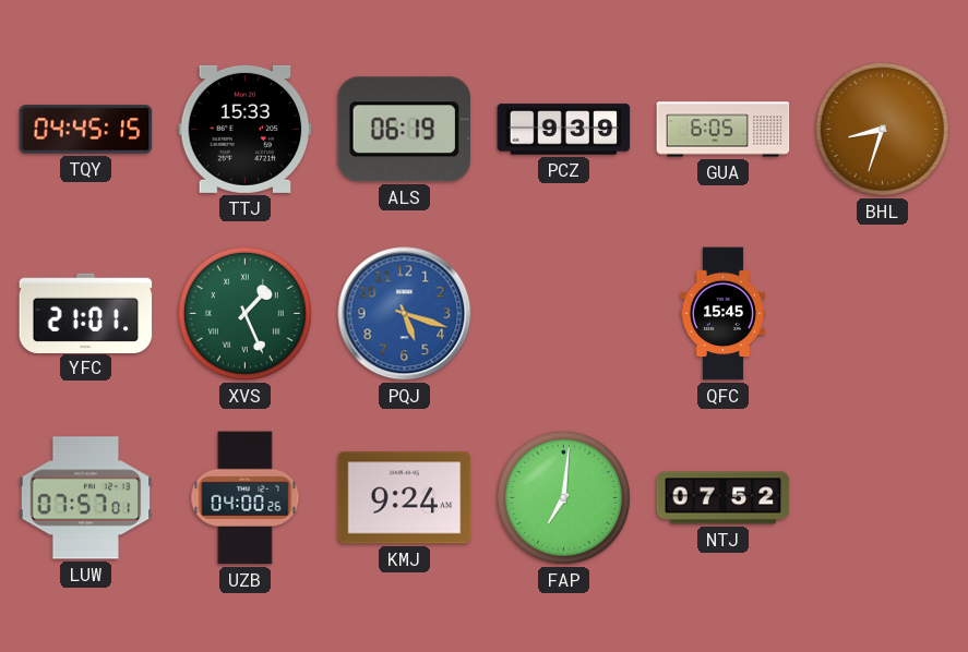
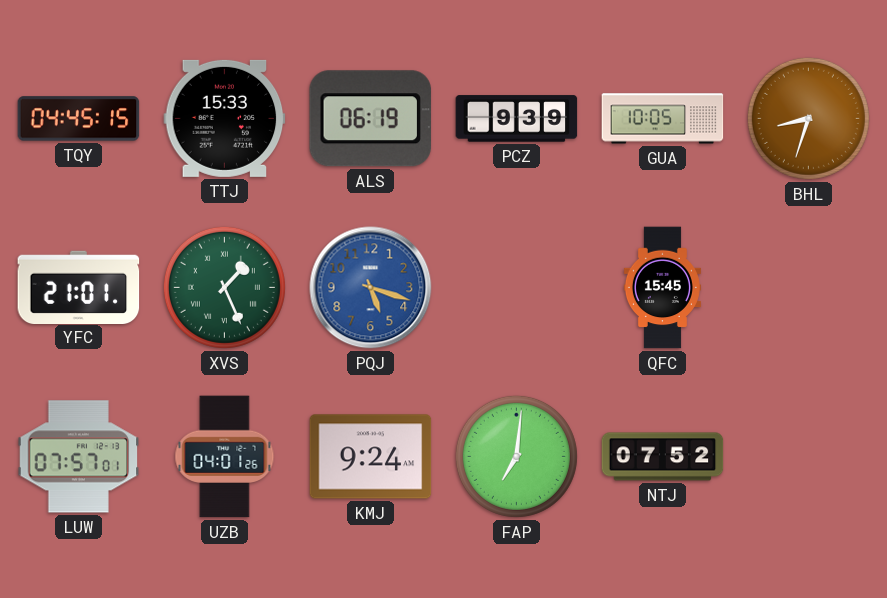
GUA: 6:05 -> 10:05 (663, 119)
UZB: 04:00 -> 04:01 (225, 457)
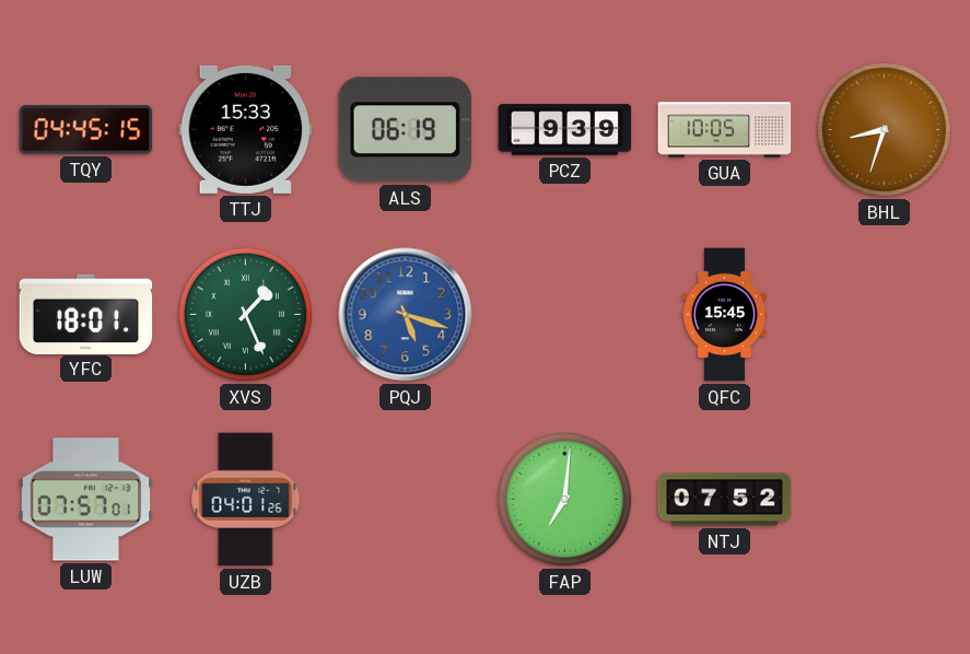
YFC: 21:01 -> 18:01 (86, 314)
KMJ: 9:24 -> none (371, 457)
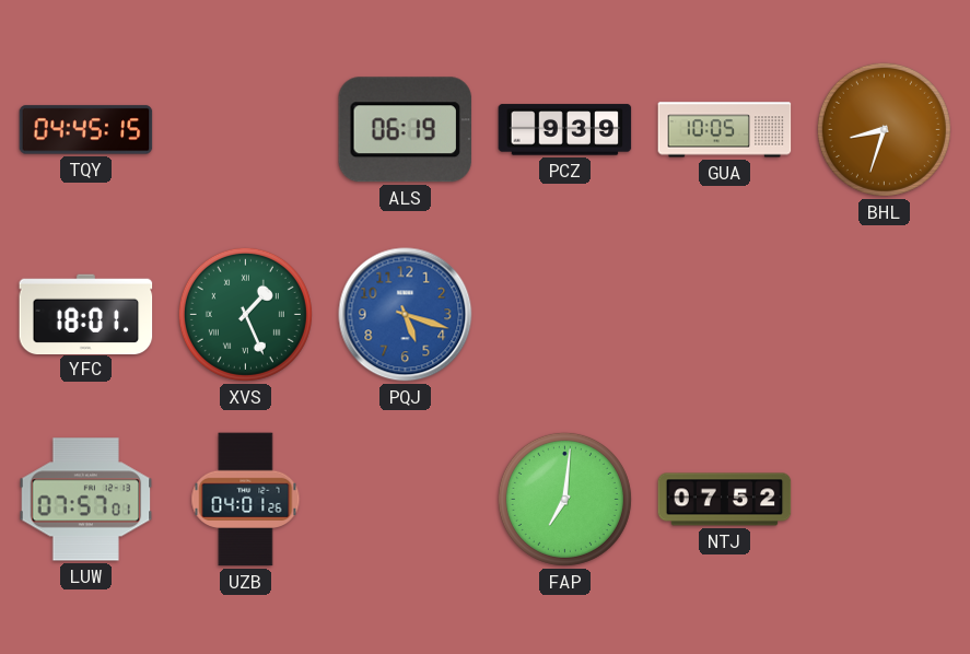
TTJ: 15:33 -> none (246, 129)
QFC: 15:45 -> none (724, 315)
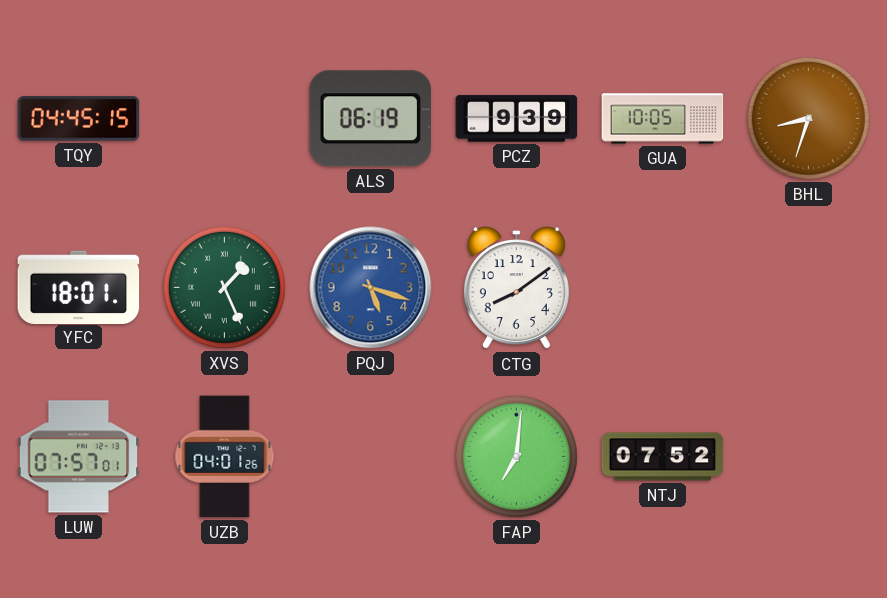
CTG: none -> 8:09 (516, 289)
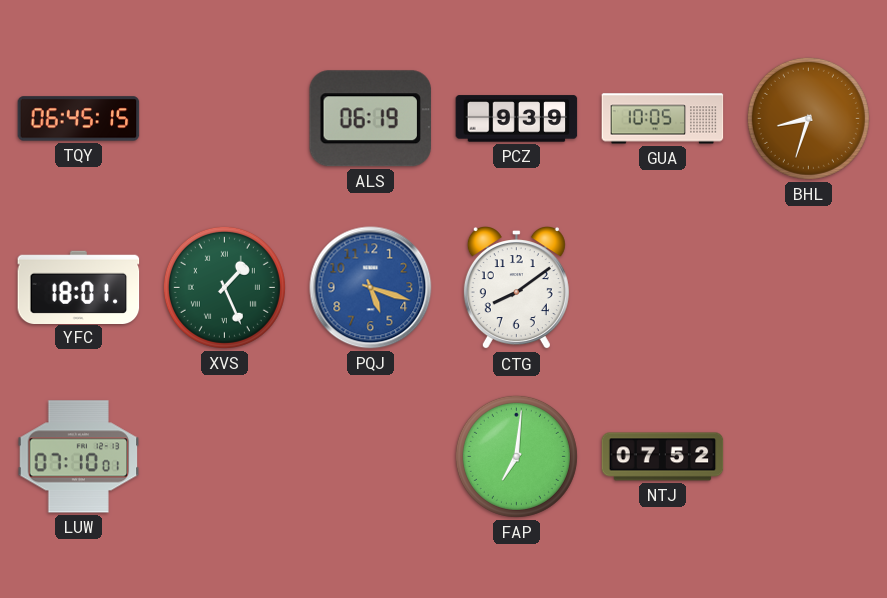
TQY: 04:45 -> 06:45 (79, 119)
LUW: 07:57 -> 07:10 (79, 457)
UZB: 04:01 -> none (225, 457)
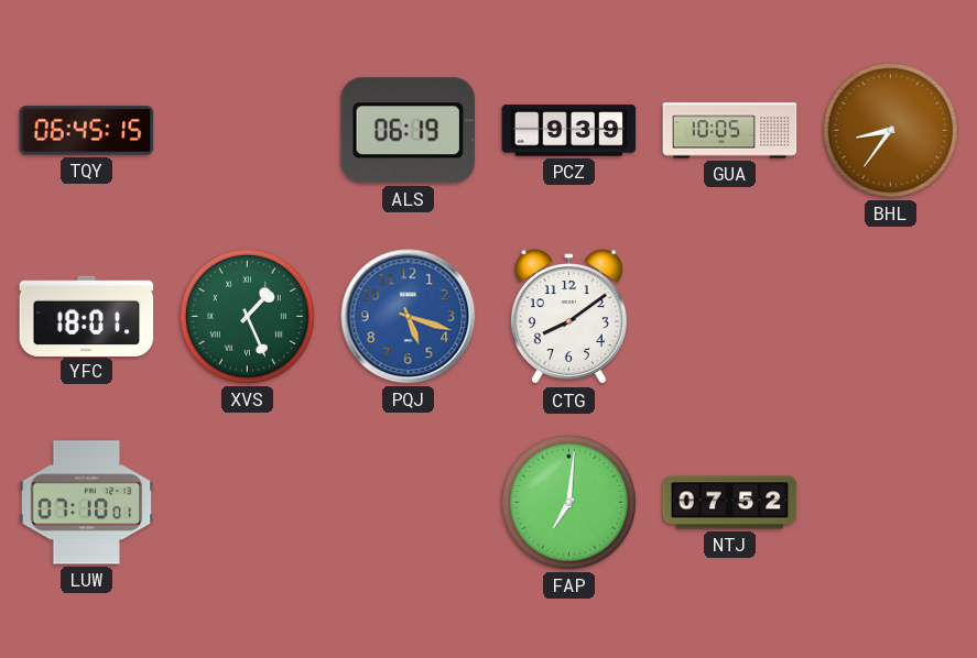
BHL: 8:33 -> 8:36 (890, 130)
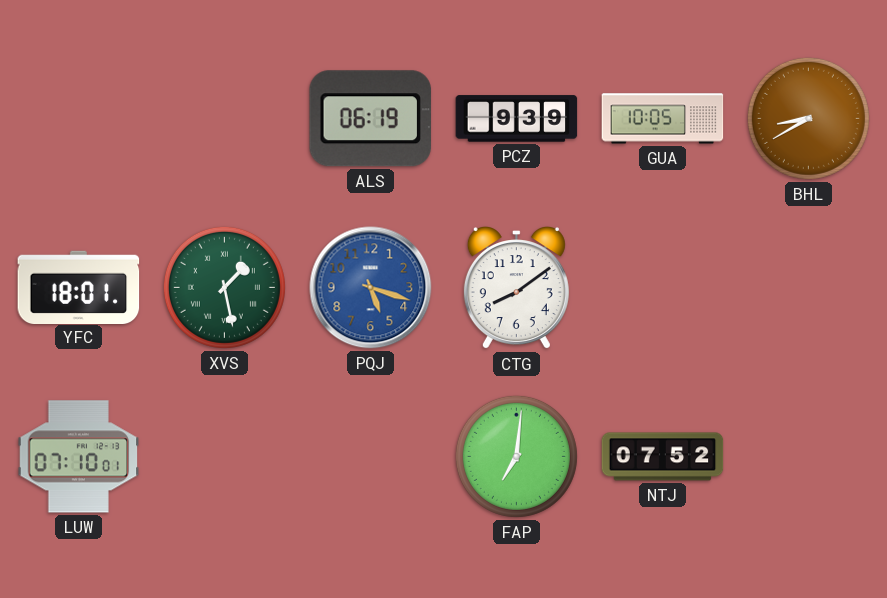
TQY: 06:45 -> none (87, 131)
BHL: 8:36 -> 8:40 (808, 118)
XVS: 1:26 -> 1:28 (224, 287)
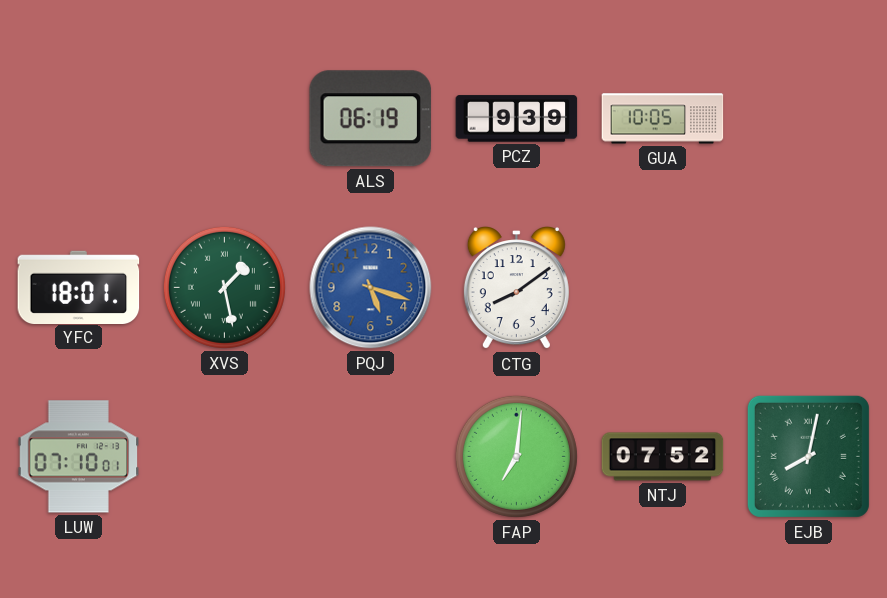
BHL: 8:40 -> none (808, 118)
EJB: none -> 8:02 (808, 456)
